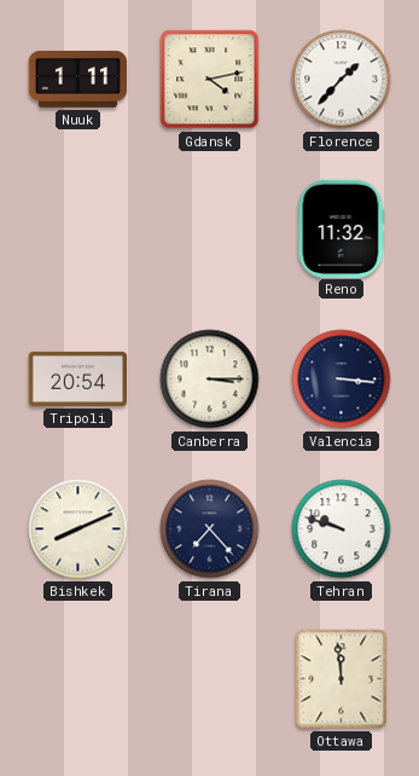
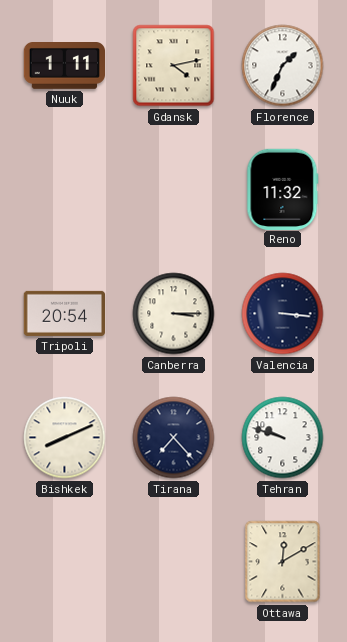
Florence: 1:37 -> 1:34 (283, 66)
Ottawa: 11:59 -> 12:10 (283, 562)
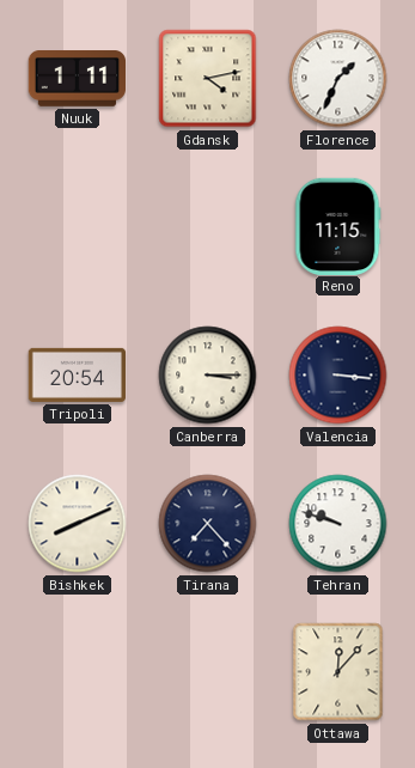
Reno: 11:32 -> 11:15 (338, 226)
Ottawa: 12:10 -> 12:07 (338, 672)
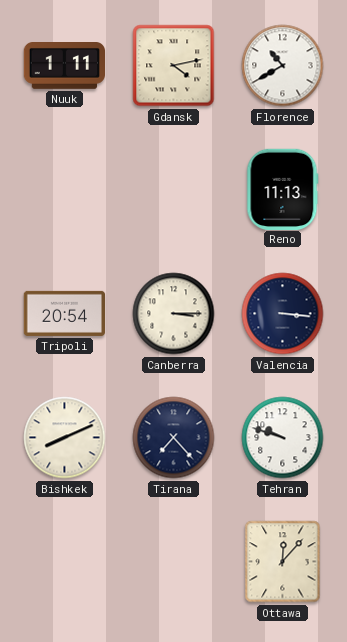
Florence: 1:34 -> 10:40 (283, 66)
Reno: 11:15 -> 11:13 (283, 189)
